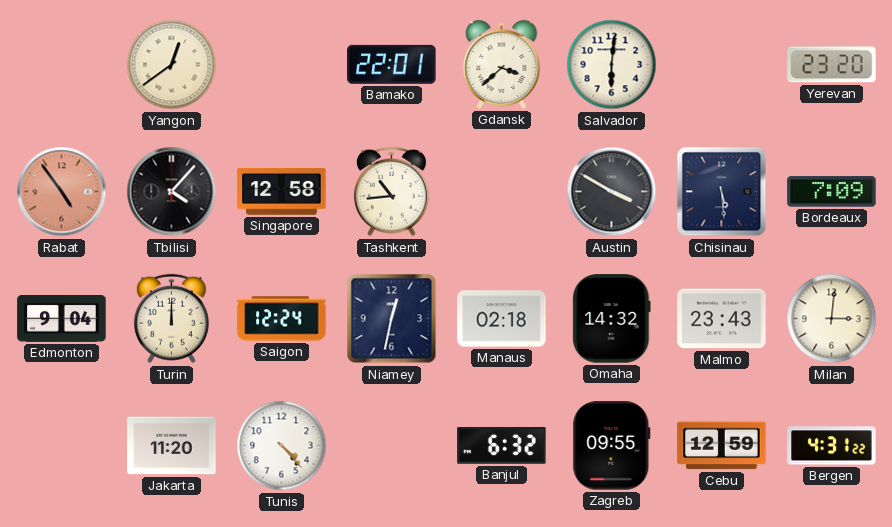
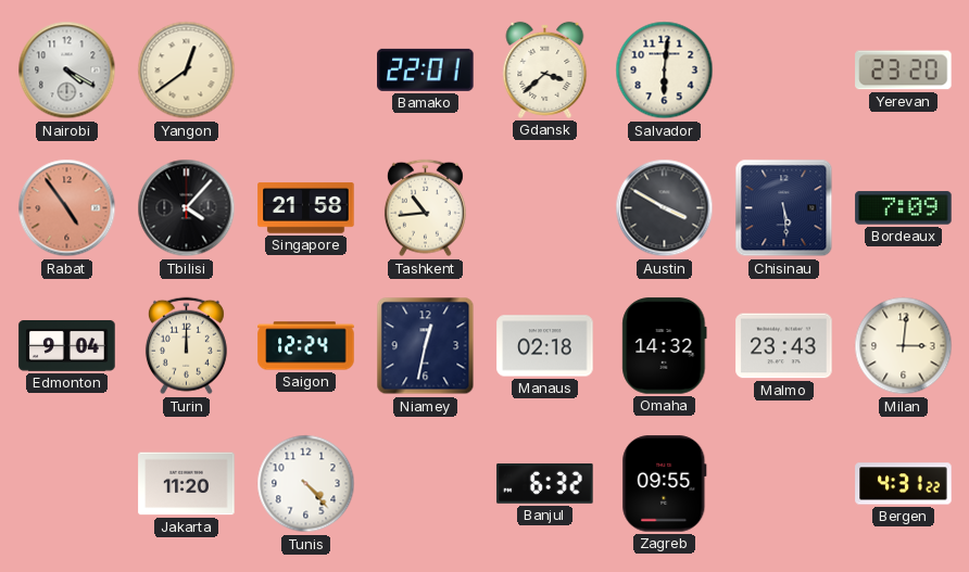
Nairobi: none -> 4:20 (67, 71)
Singapore: 12:58 -> 21:58 (306, 208)
Cebu: 12:59 -> none (722, 446)
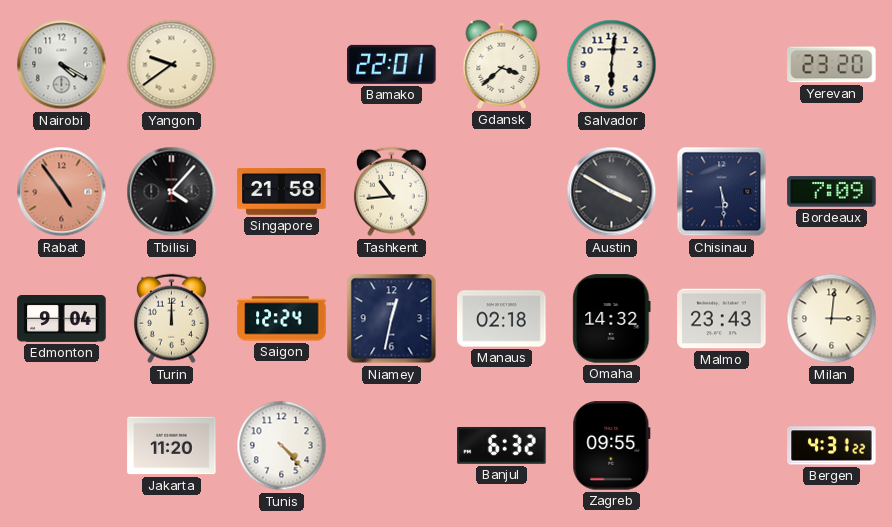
Yangon: 12:39 -> 9:39 (172, 65)
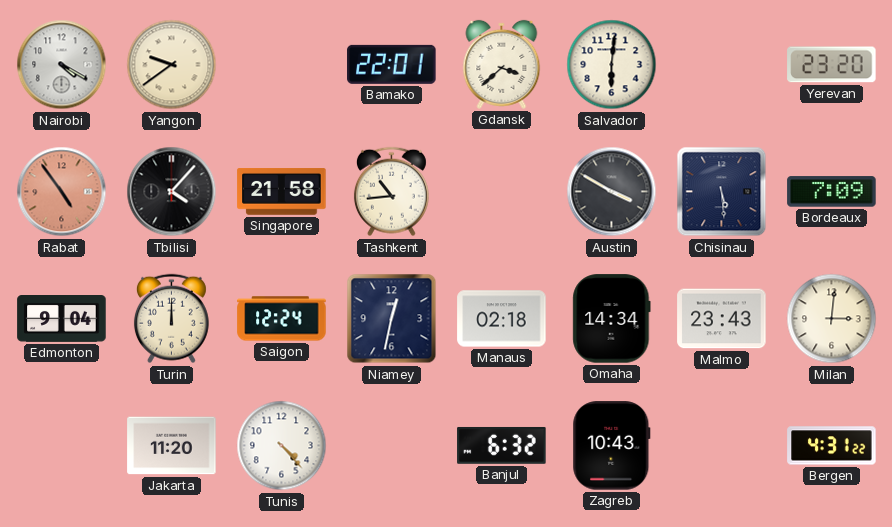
Omaha: 14:32 -> 14:34 (612, 319)
Zagreb: 09:55 -> 10:43 (612, 446)
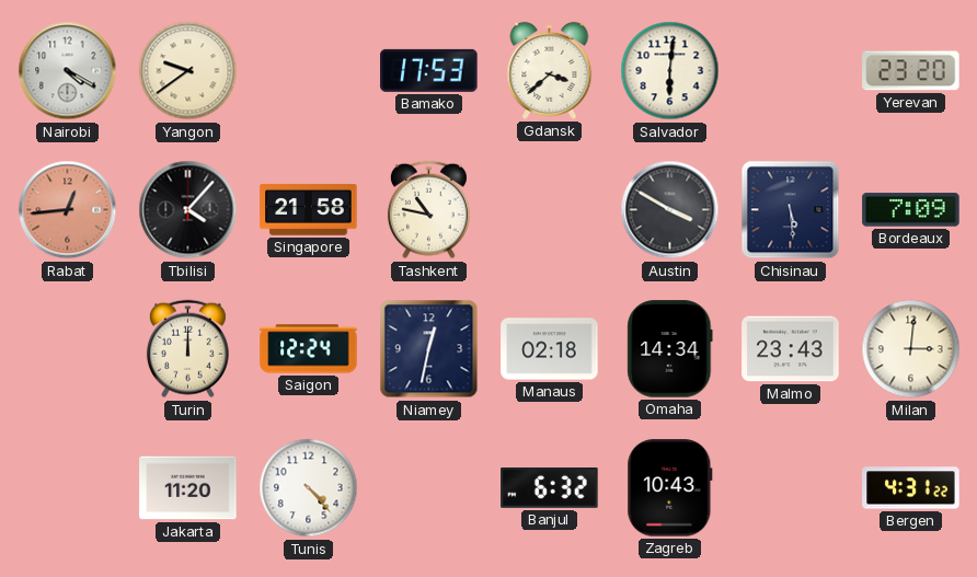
Bamako: 22:01 -> 17:53 (429, 70)
Rabat: 4:54 -> 12:44 (68, 210)
Tashkent: 10:44 -> 10:47 (428, 210)
Edmonton: 9:04 -> none (62, 319)
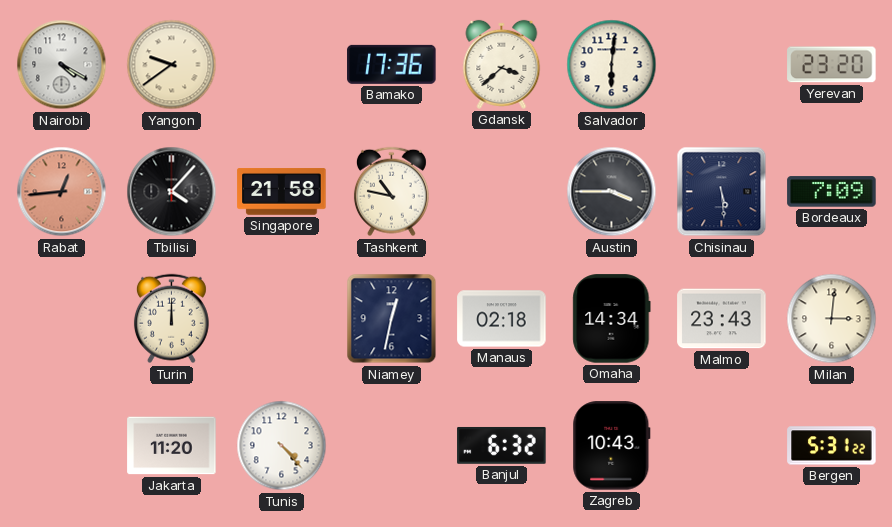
Bamako: 17:53 -> 17:36 (392, 64)
Austin: 3:50 -> 3:45 (612, 192)
Saigon: 12:24 -> none (309, 349)
Bergen: 4:31 -> 5:31 (832, 446)
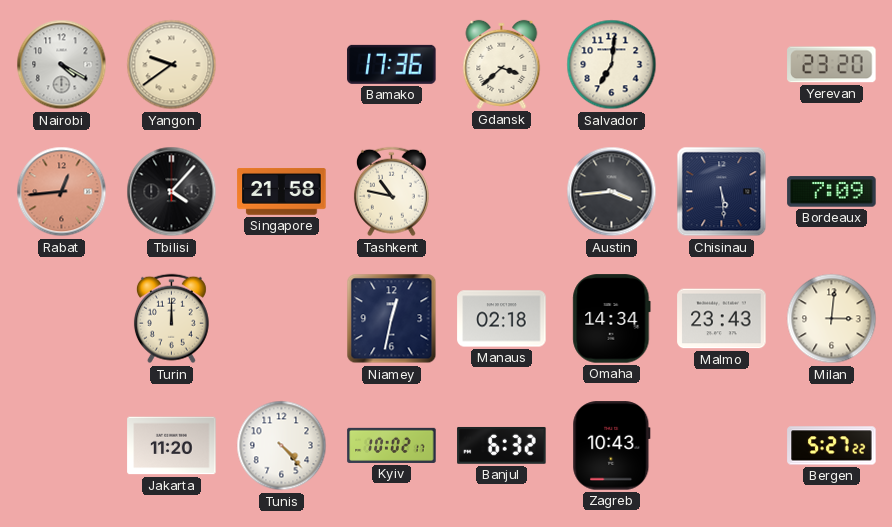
Salvador: 6:01 -> 7:01 (612, 65)
Austin: 3:45 -> 3:44 (612, 192)
Kyiv: none -> 10:02 (392, 445)
Bergen: 5:31 -> 5:27 (832, 446)
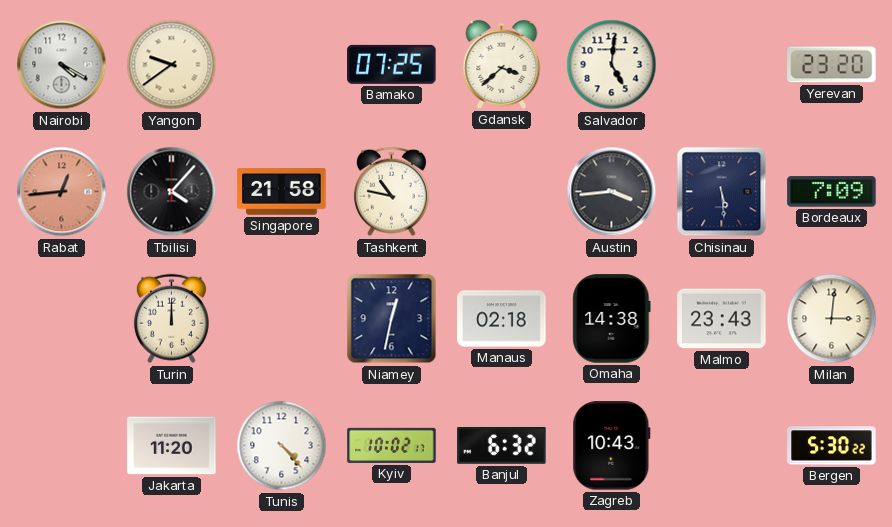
Bamako: 17:36 -> 07:25 (392, 64)
Salvador: 7:01 -> 5:01 (612, 65)
Omaha: 14:34 -> 14:38 (612, 319)
Bergen: 5:27 -> 5:30 (832, 446)
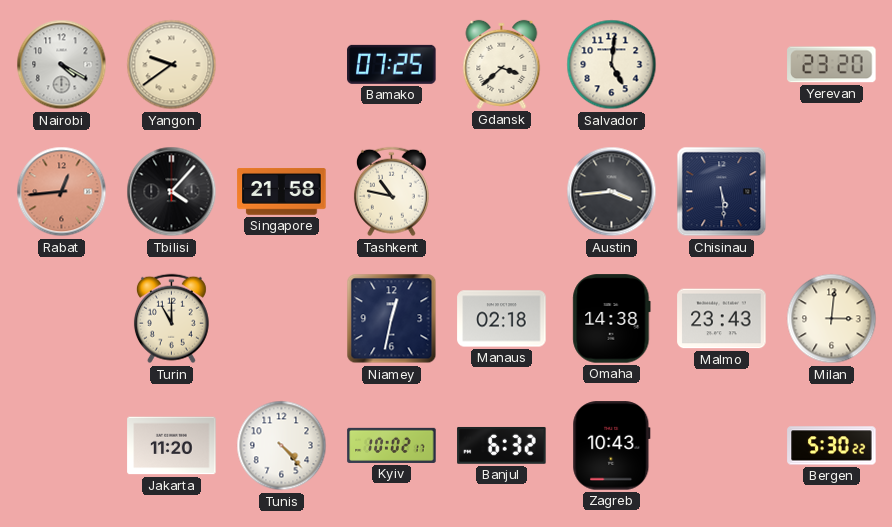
Bordeaux: 7:09 -> none (832, 192)
Turin: 12:00 -> 11:00 (171, 319)
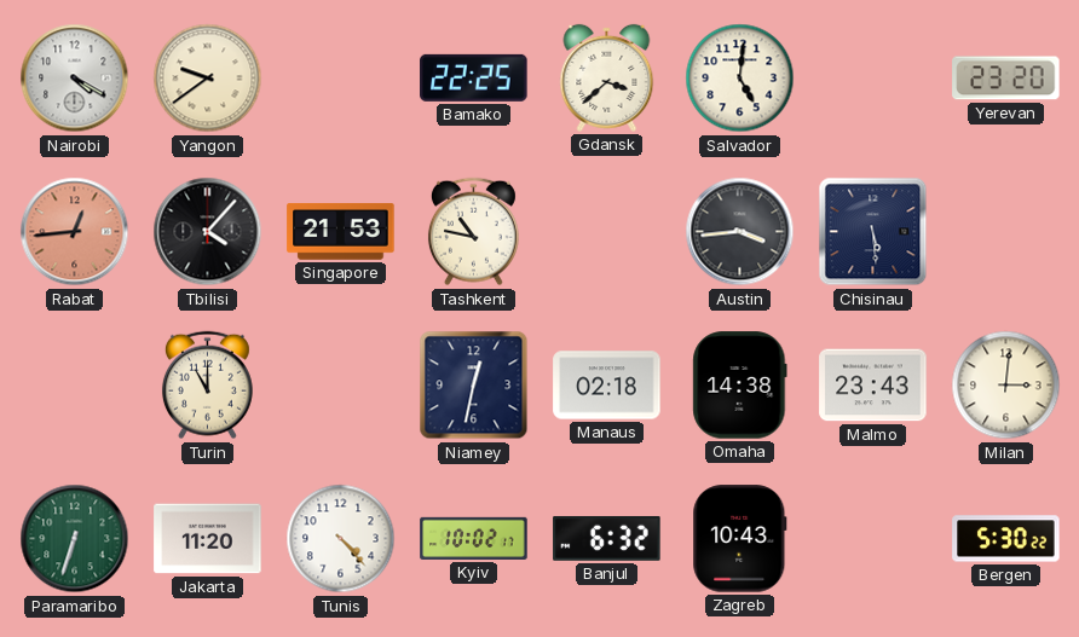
Bamako: 07:25 -> 22:25 (474, 77)
Singapore: 21:58 -> 21:53 (341, 232)
Paramaribo: none -> 6:33 (75, 539)
